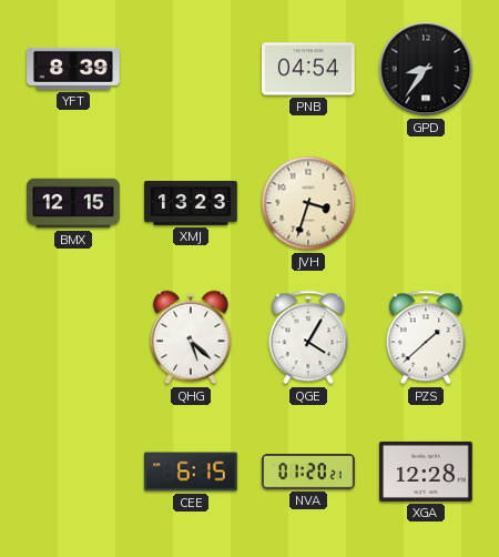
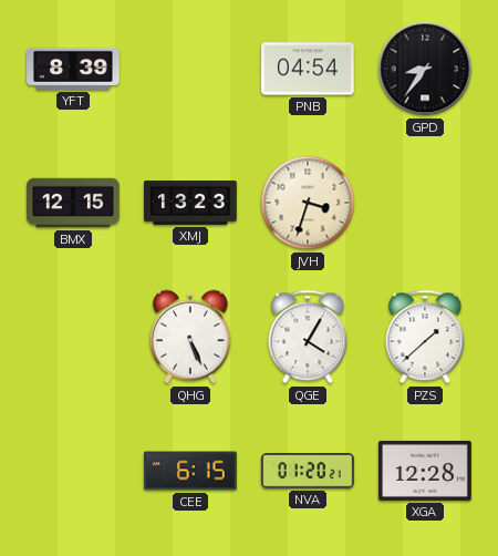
QHG: 5:22 -> 5:26 (191, 337)
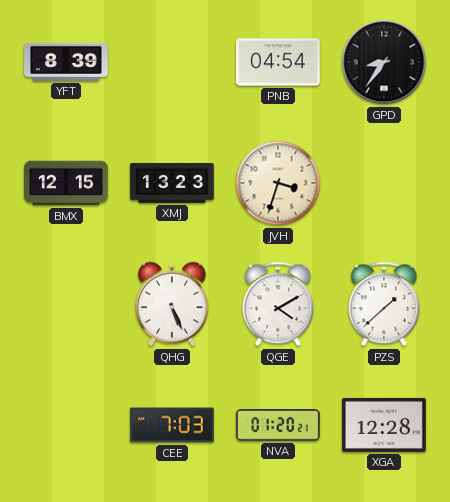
QGE: 4:05 -> 4:10 (278, 304)
CEE: 6:15 -> 7:03 (172, 425)
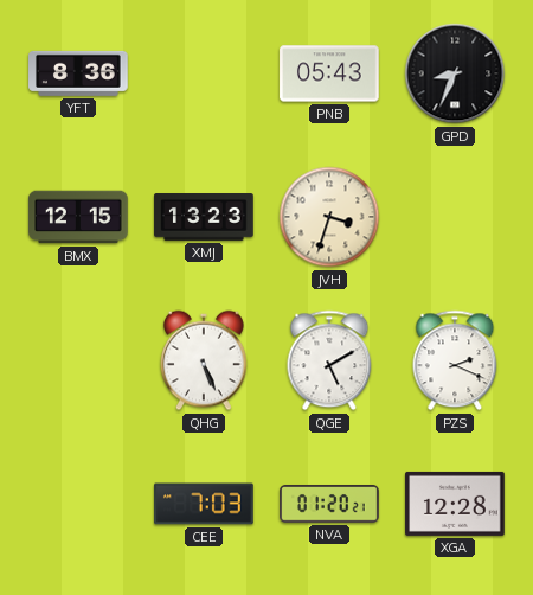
YFT: 8:39 -> 8:36 (78, 73)
PNB: 04:54 -> 05:43 (329, 73)
GPD: 8:36 -> 8:34 (455, 73)
QGE: 4:10 -> 5:10 (329, 360)
PZS: 1:38 -> 2:19 (455, 360)
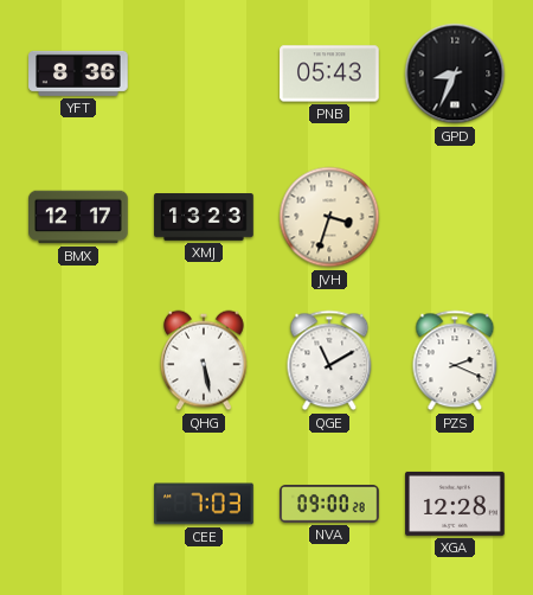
BMX: 12:15 -> 12:17 (78, 217)
QHG: 5:26 -> 5:28 (205, 360)
QGE: 5:10 -> 11:10 (329, 360)
NVA: 01:20 -> 09:00 (329, 504)
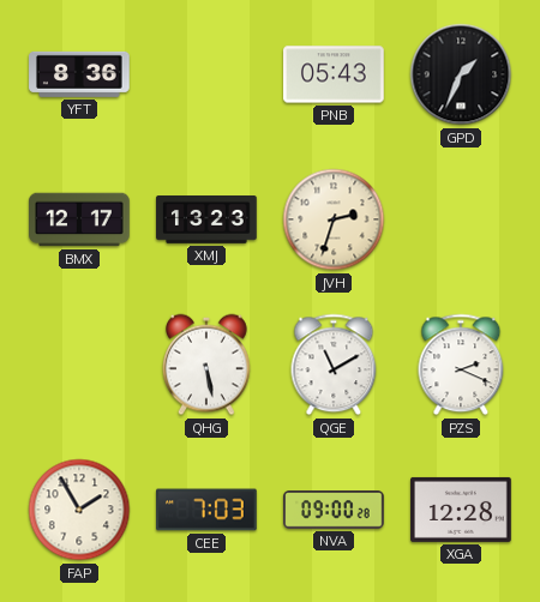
GPD: 8:34 -> 1:34 (461, 74)
JVH: 3:33 -> 2:33 (334, 219)
FAP: none -> 1:55 (79, 510)
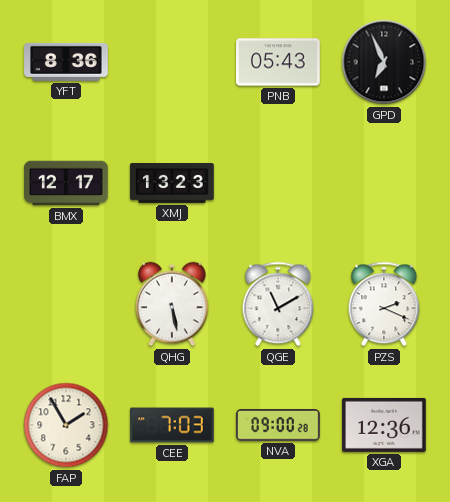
GPD: 1:34 -> 6:56 (384, 62)
JVH: 2:33 -> none (334, 219)
XGA: 12:28 -> 12:36 (384, 425)
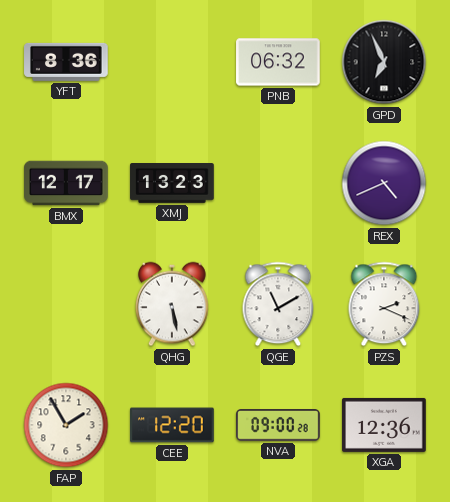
PNB: 05:43 -> 06:32 (278, 62)
REX: none -> 4:41 (384, 183)
CEE: 7:03 -> 12:20 (172, 425)
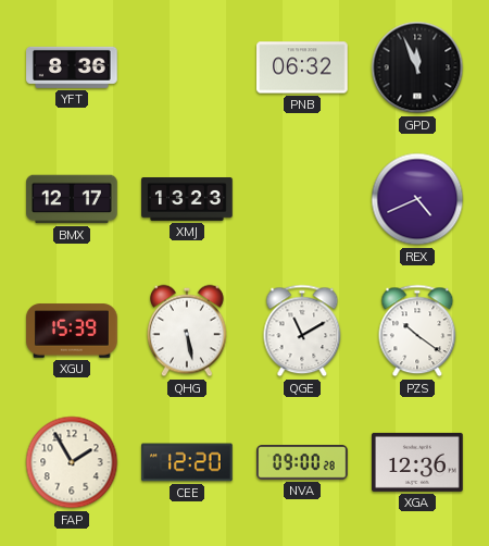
GPD: 6:56 -> 11:56 (417, 67)
XGU: none -> 15:39 (72, 331)
PZS: 2:19 -> 10:21 (417, 331)
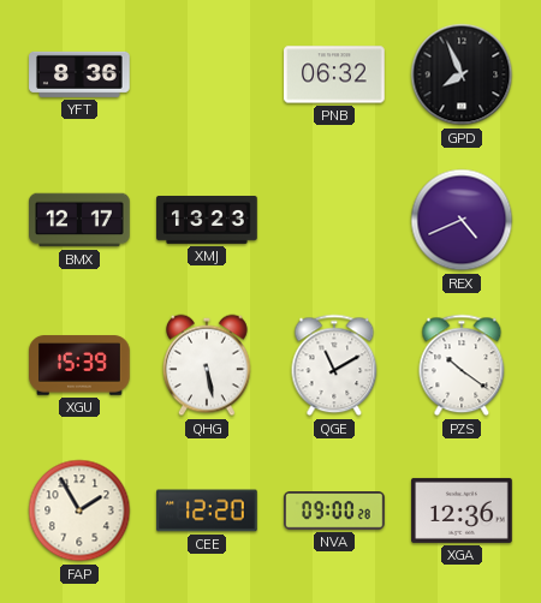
GPD: 11:56 -> 7:56 (462, 74)
